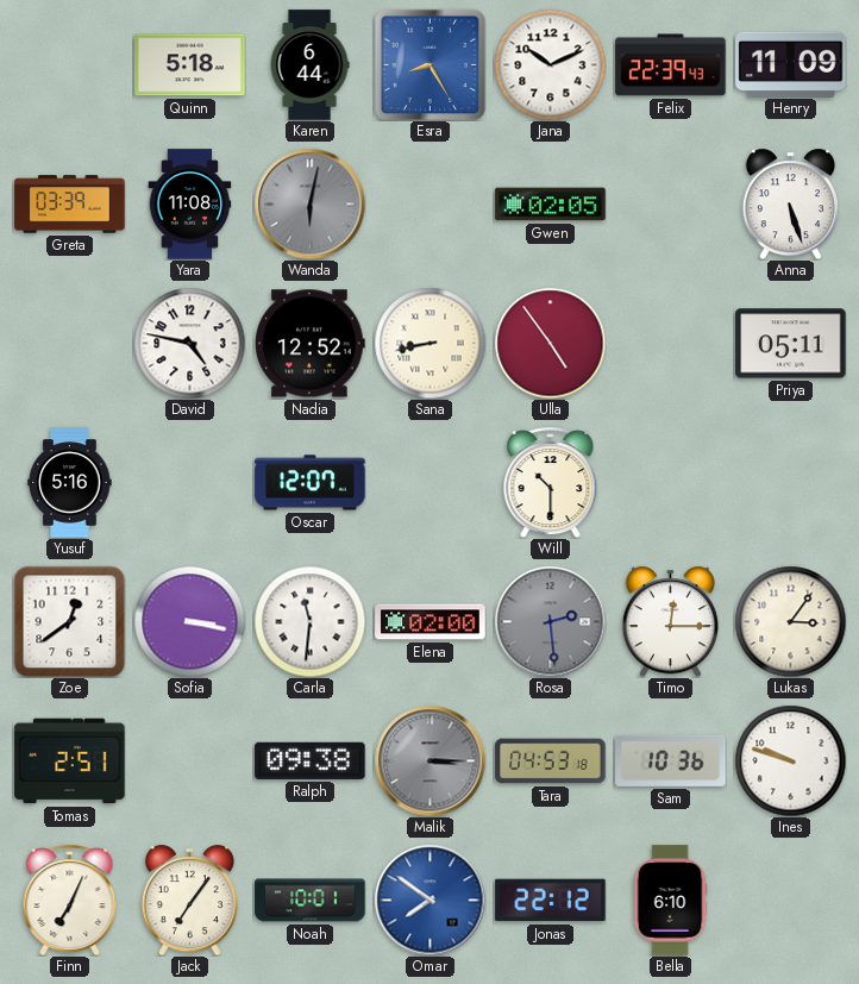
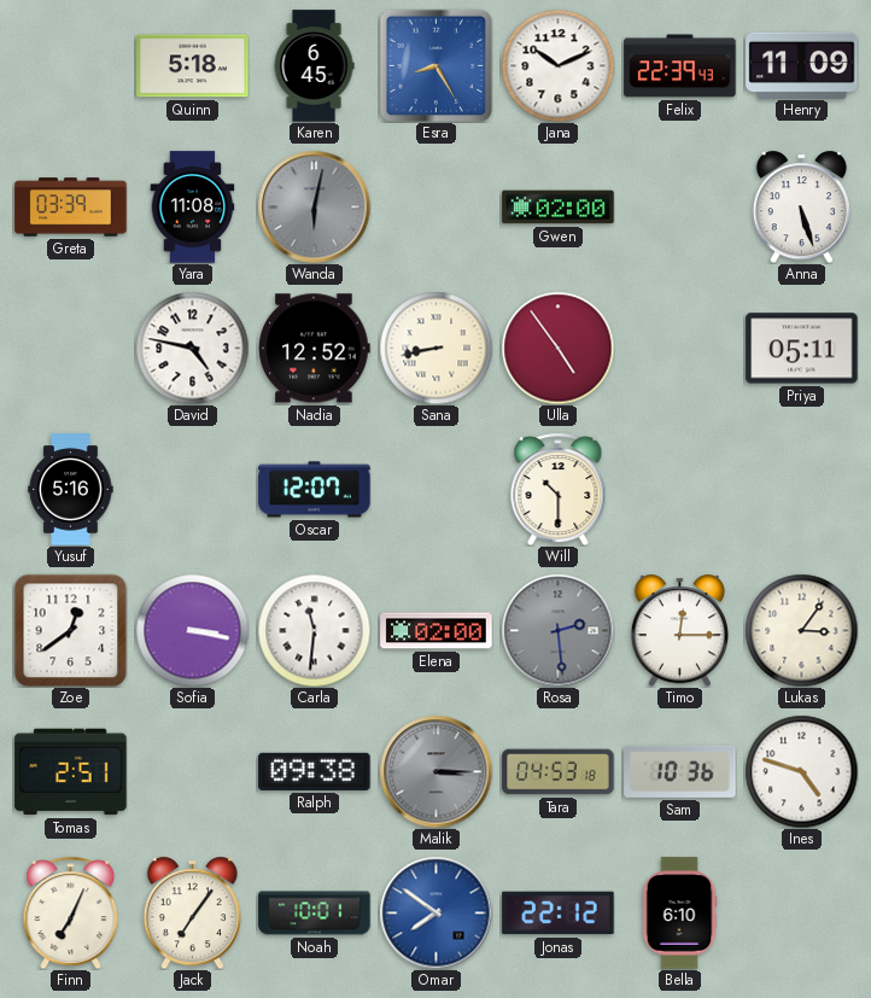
Karen: 6:44 -> 6:45 (314, 66)
Gwen: 02:05 -> 02:00 (559, 208)
Ines: 9:48 -> 4:48 (801, 771)
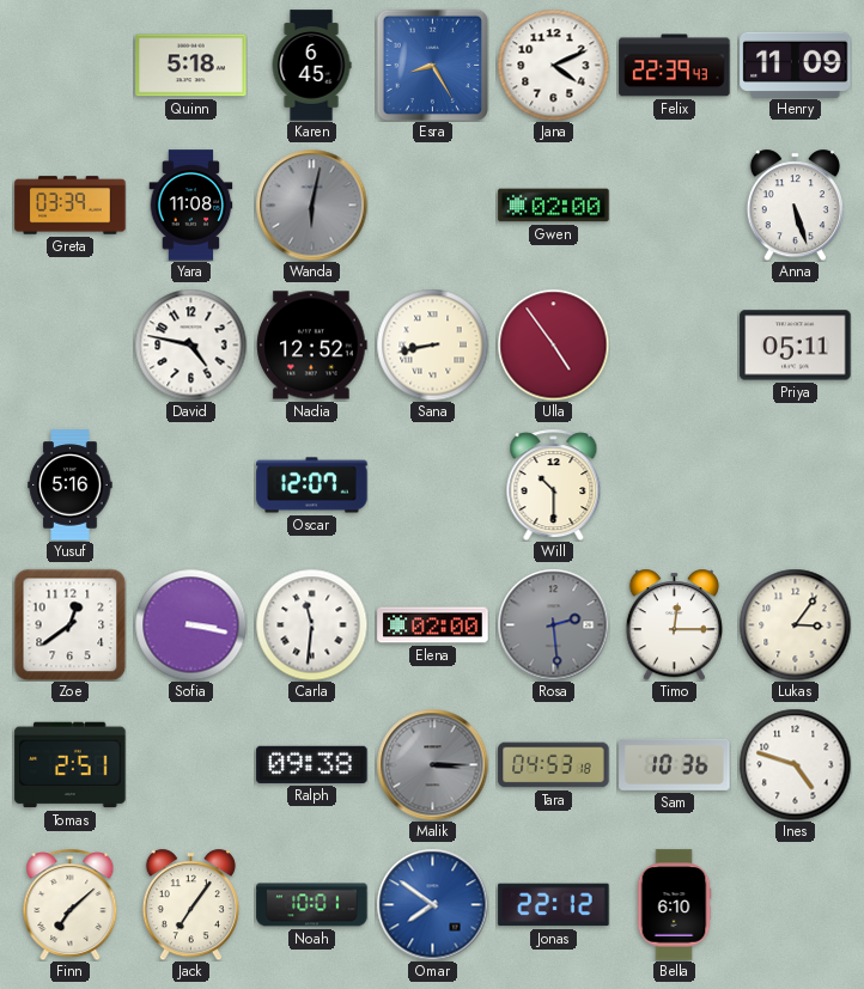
Jana: 10:11 -> 4:11 (553, 65)
Finn: 7:04 -> 7:08 (71, 904)
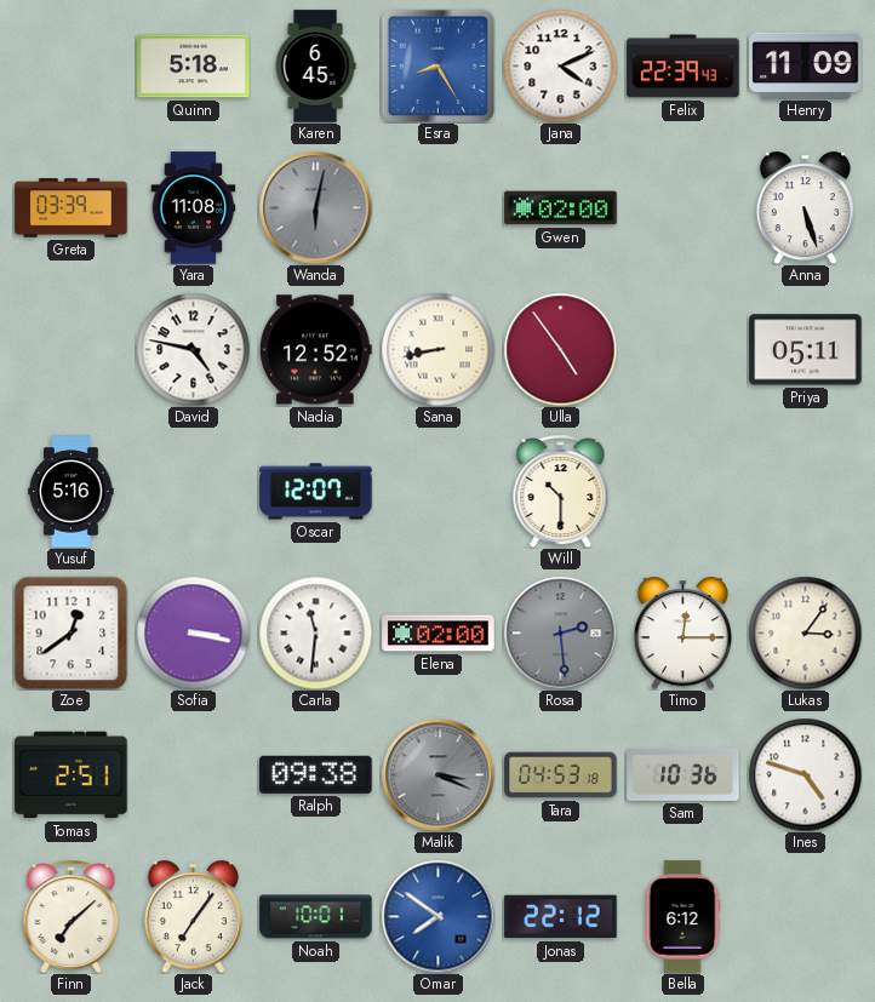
Malik: 3:15 -> 3:19 (438, 774)
Bella: 6:10 -> 6:12 (682, 917)
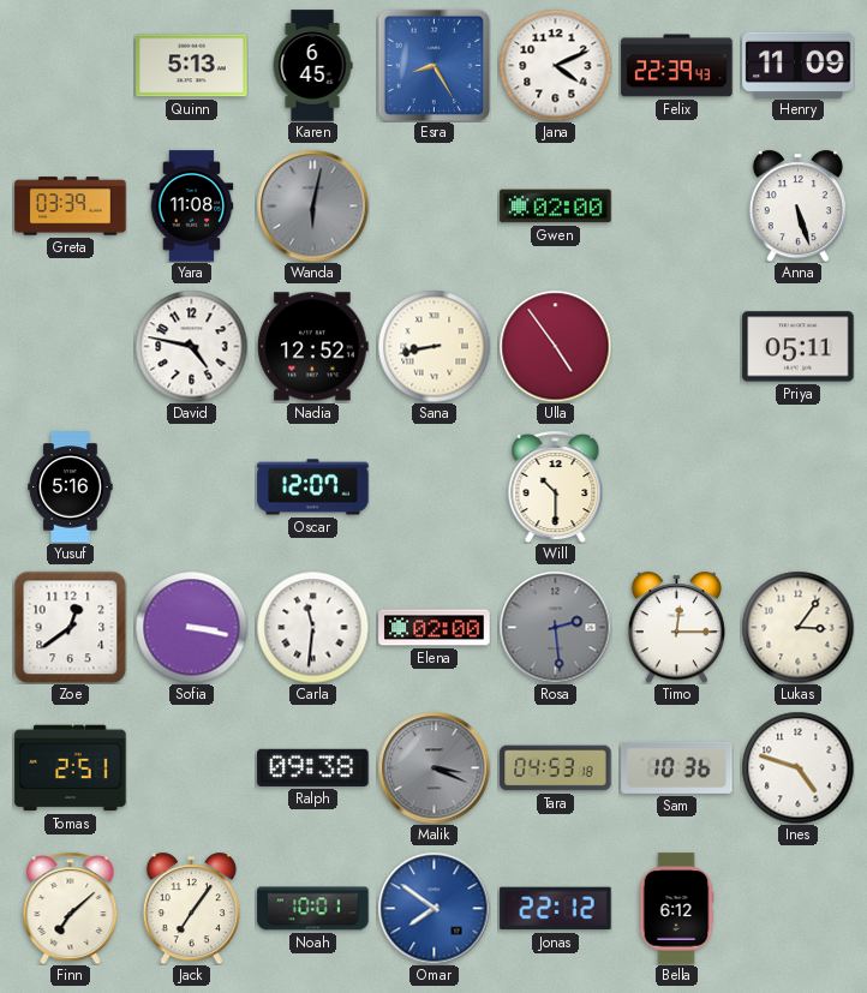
Quinn: 5:18 -> 5:13 (192, 66)
